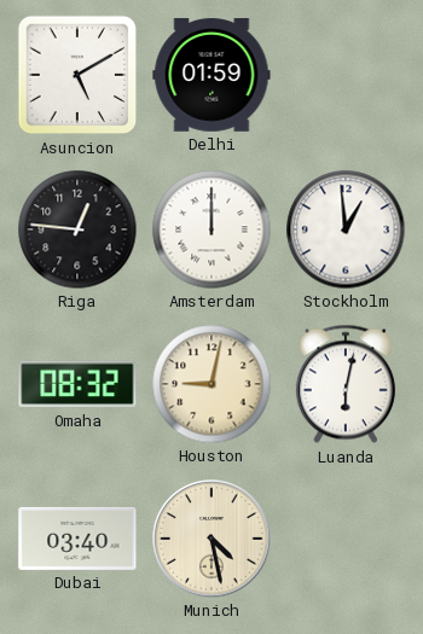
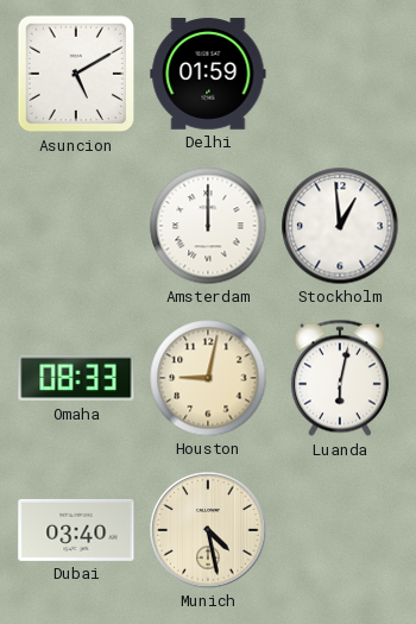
Riga: 12:46 -> none (77, 229)
Omaha: 08:32 -> 08:33 (76, 378)
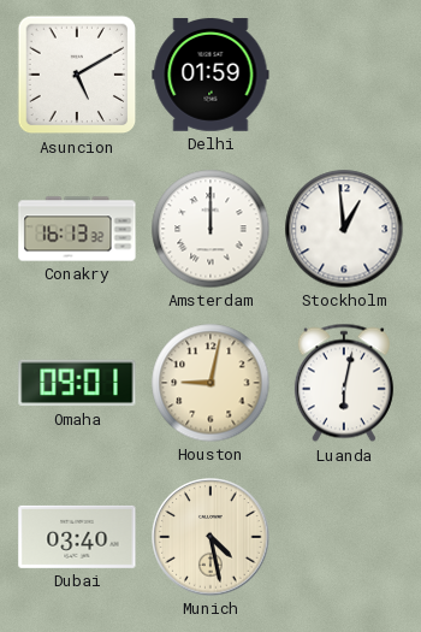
Conakry: none -> 16:13 (77, 229)
Omaha: 08:33 -> 09:01 (77, 383)
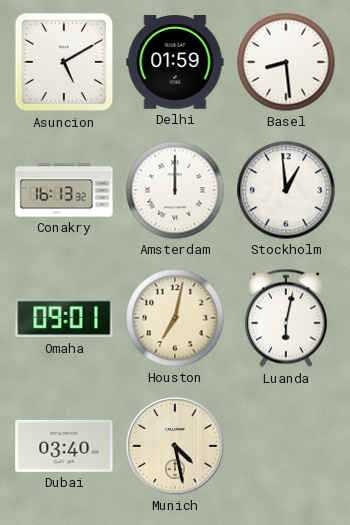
Basel: none -> 8:29 (286, 62)
Houston: 9:02 -> 7:02 (175, 318)
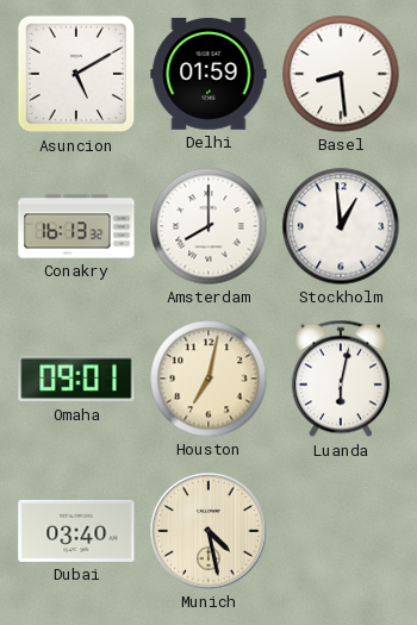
Amsterdam: 12:00 -> 8:00 (208, 226)
